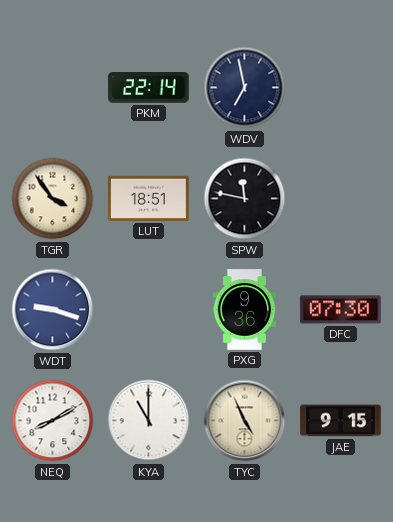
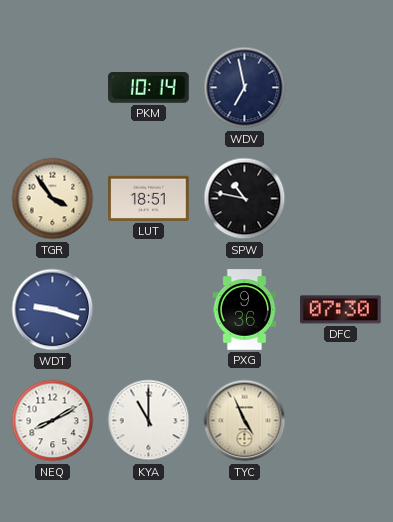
PKM: 22:14 -> 10:14 (149, 88)
SPW: 11:47 -> 10:47 (245, 199)
JAE: 9:15 -> none (341, 421)
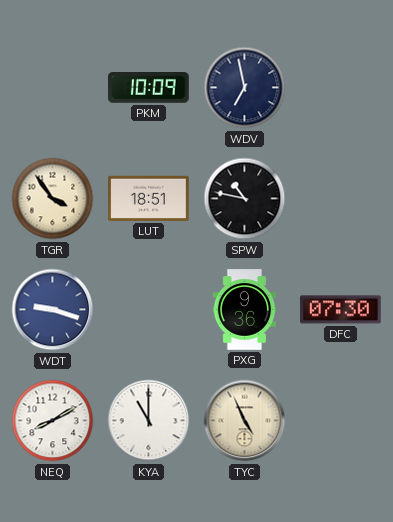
PKM: 10:14 -> 10:09 (149, 88)
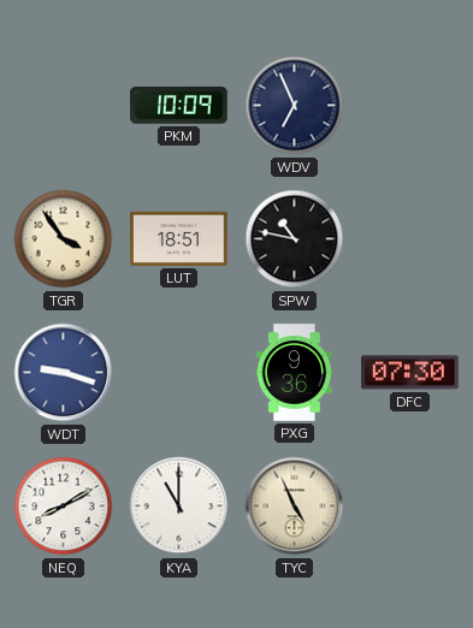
WDV: 6:58 -> 6:56 (295, 106)
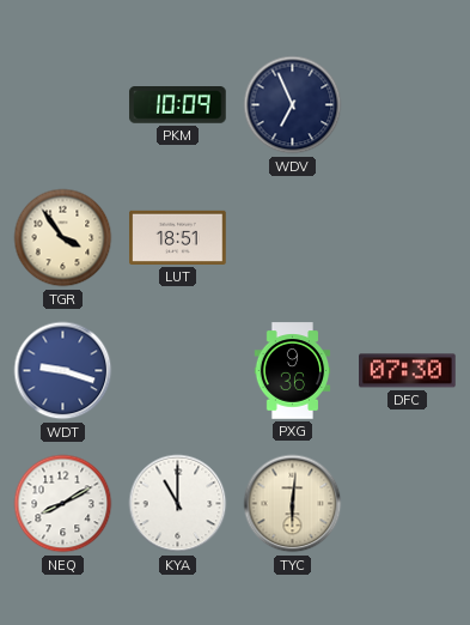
SPW: 10:47 -> none (295, 239)
TYC: 4:56 -> 6:01 (293, 504)
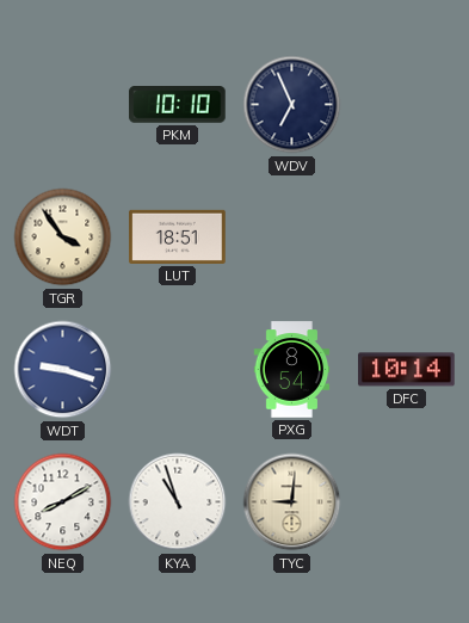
PKM: 10:09 -> 10:10 (178, 105)
PXG: 9:36 -> 8:54 (292, 370)
DFC: 07:30 -> 10:14 (407, 370)
KYA: 11:00 -> 10:57 (178, 502)
TYC: 6:01 -> 9:01 (292, 502)
